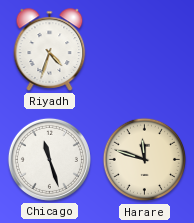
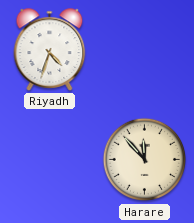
Chicago: 11:27 -> none (49, 159)
Harare: 11:48 -> 11:53 (145, 160)
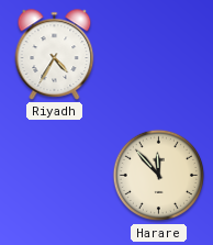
Riyadh: 4:33 -> 4:35 (55, 55)
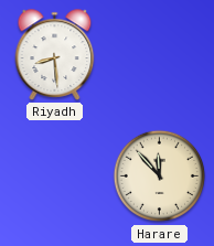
Riyadh: 4:35 -> 8:29 (55, 55)
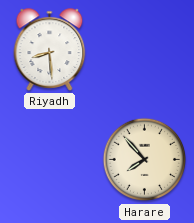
Harare: 11:53 -> 7:53 (145, 160)
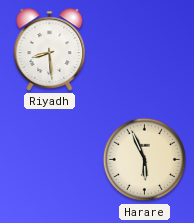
Harare: 7:53 -> 5:56 (145, 160)
